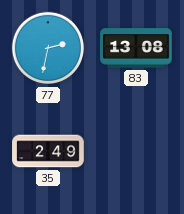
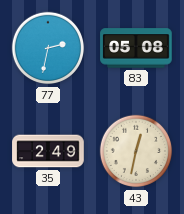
83: 13:08 -> 05:08 (136, 48)
43: none -> 12:32 (136, 151)
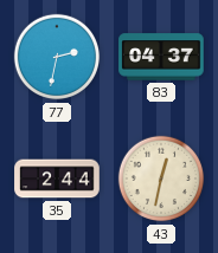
83: 05:08 -> 04:37 (161, 57)
35: 2:49 -> 2:44 (57, 179)
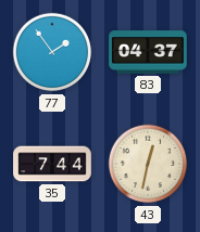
77: 2:32 -> 1:54 (52, 52)
35: 2:44 -> 7:44 (52, 164)
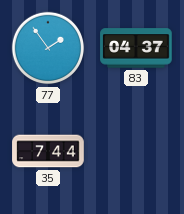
43: 12:32 -> none (148, 164)
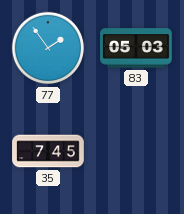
83: 04:37 -> 05:03 (136, 48)
35: 7:44 -> 7:45 (48, 151)
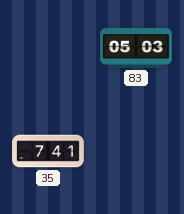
77: 1:54 -> none (48, 48)
35: 7:45 -> 7:41 (48, 151)
